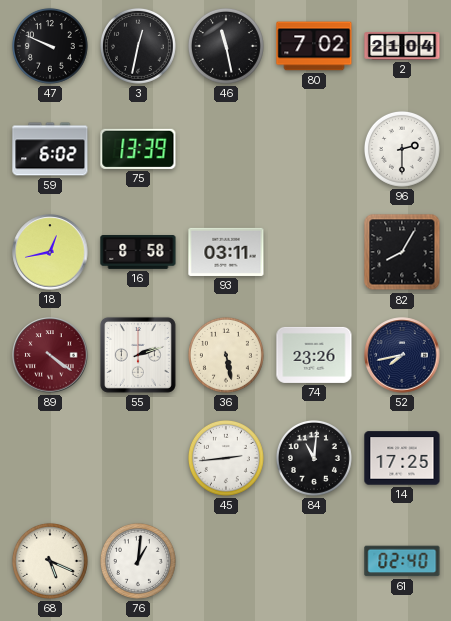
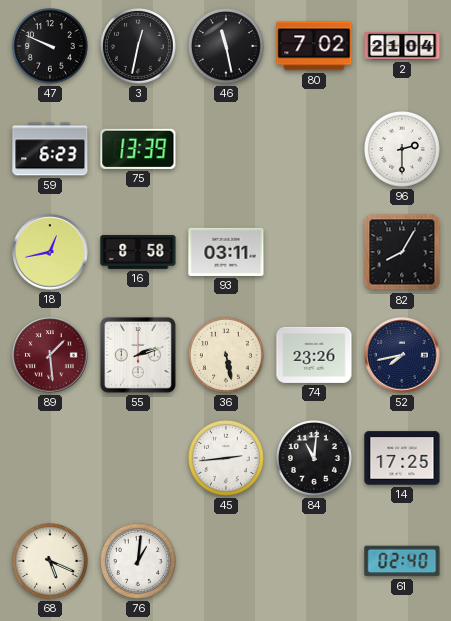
59: 6:02 -> 6:23 (50, 149)
89: 4:21 -> 1:29 (50, 355)
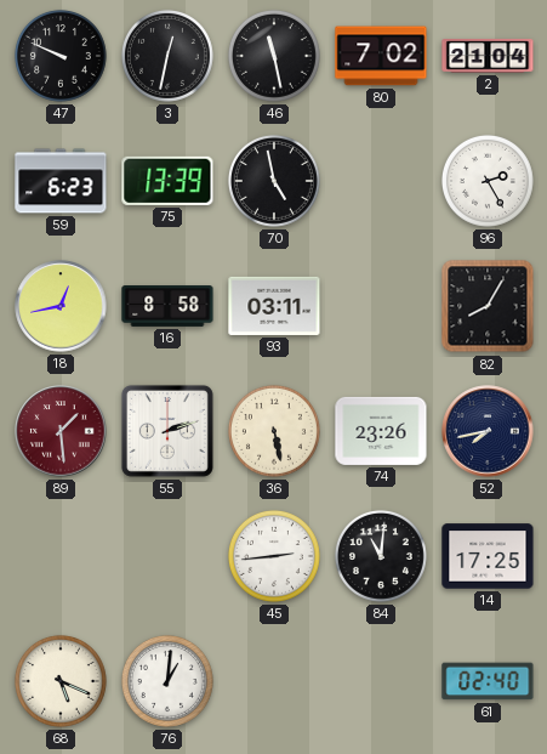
70: none -> 4:58 (274, 181)
96: 2:30 -> 2:25 (488, 181)
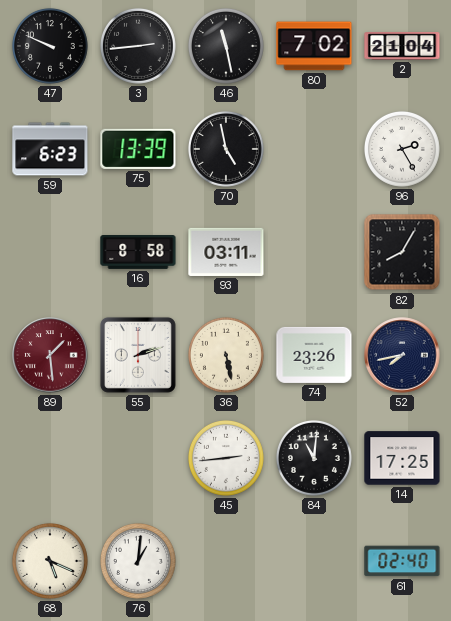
3: 12:32 -> 2:44 (138, 46)
18: 12:43 -> none (61, 306)
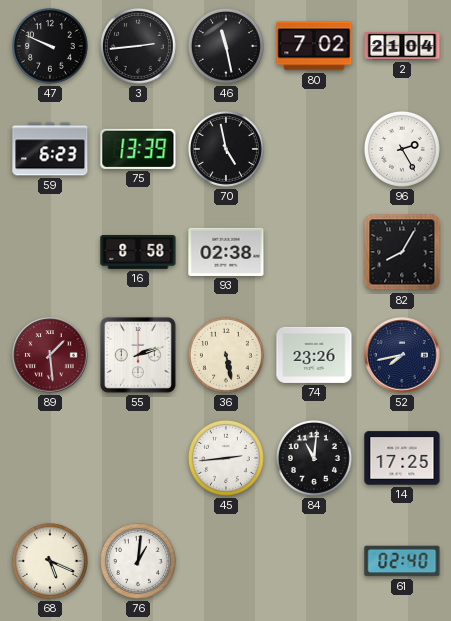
93: 03:11 -> 02:38 (226, 252)
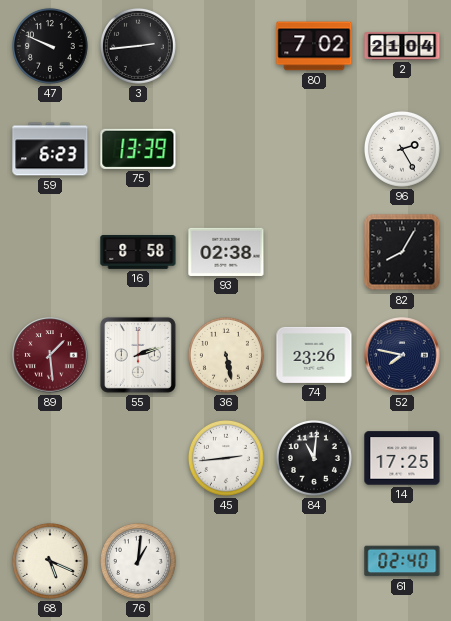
46: 11:28 -> none (226, 46)
70: 4:58 -> none (226, 149)
52: 7:43 -> 7:47 (402, 355)
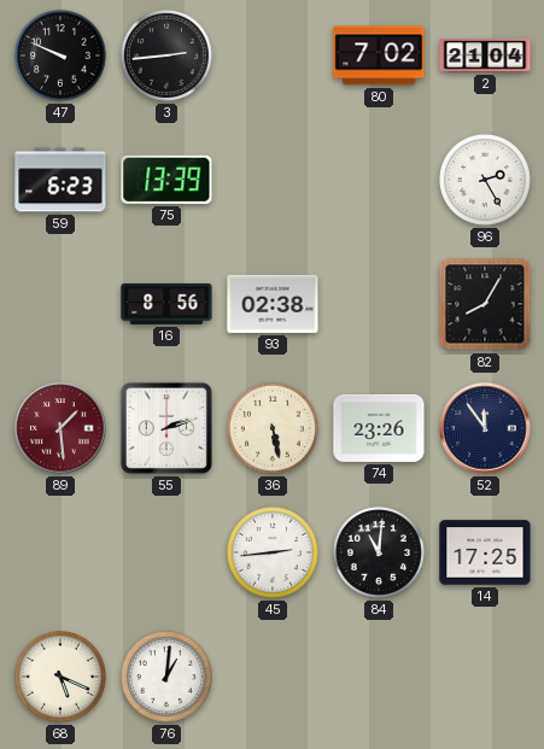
16: 8:58 -> 8:56 (166, 305)
52: 7:47 -> 11:54 (485, 428)
61: 02:40 -> none (402, 561)
